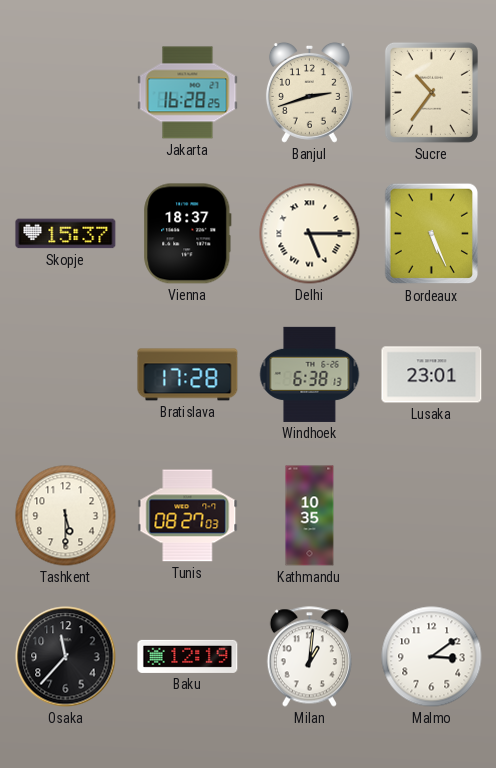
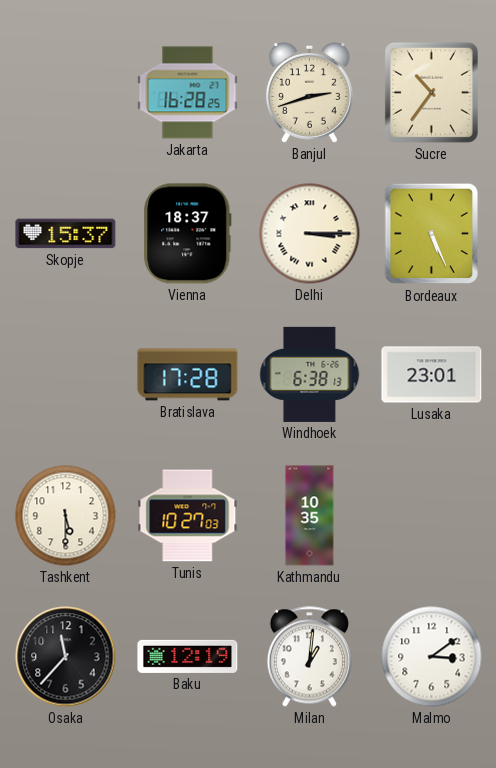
Delhi: 5:15 -> 3:15 (310, 234)
Tunis: 08:27 -> 10:27 (188, 516)
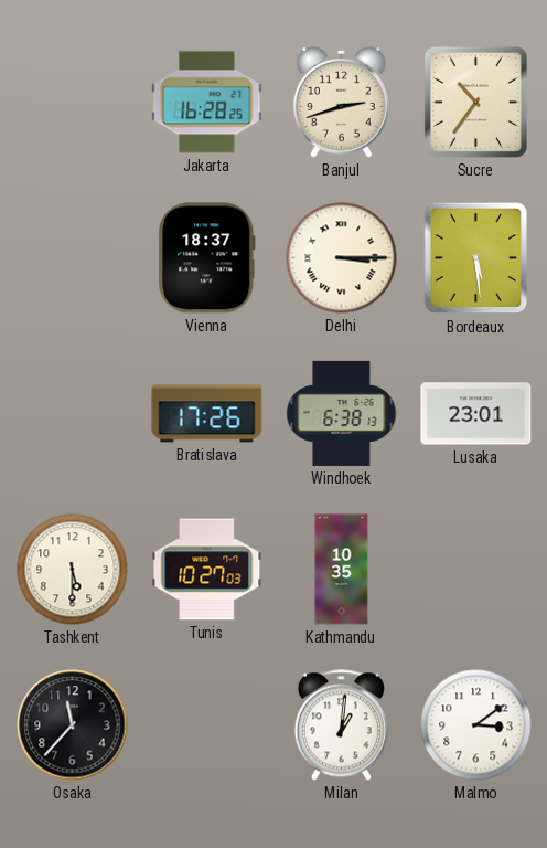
Skopje: 15:37 -> none (66, 234)
Bordeaux: 5:26 -> 5:29 (476, 258)
Bratislava: 17:28 -> 17:26 (207, 414)
Baku: 12:19 -> none (188, 656)
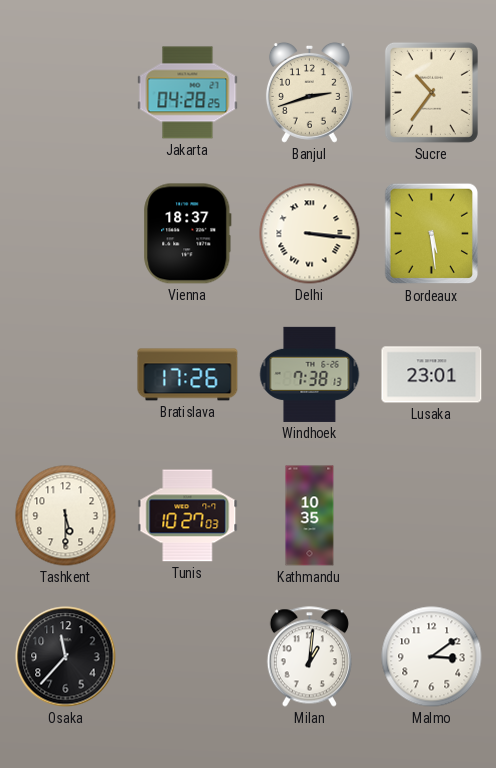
Jakarta: 16:28 -> 04:28 (188, 93)
Delhi: 3:15 -> 3:16 (310, 234)
Windhoek: 6:38 -> 7:38 (310, 374)
